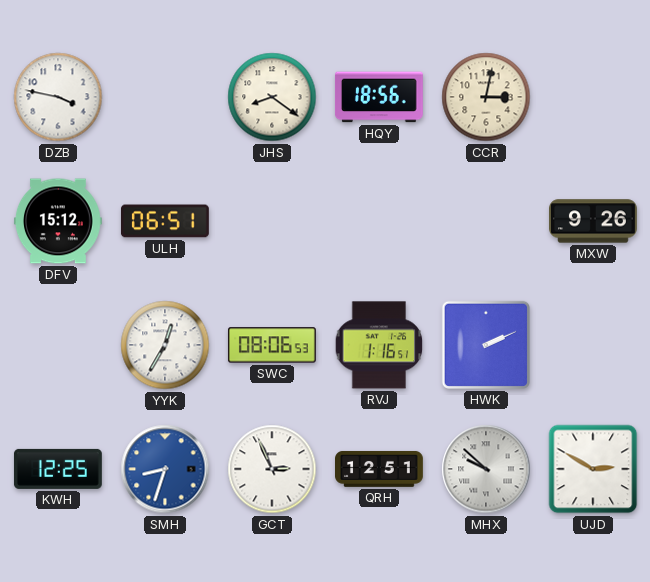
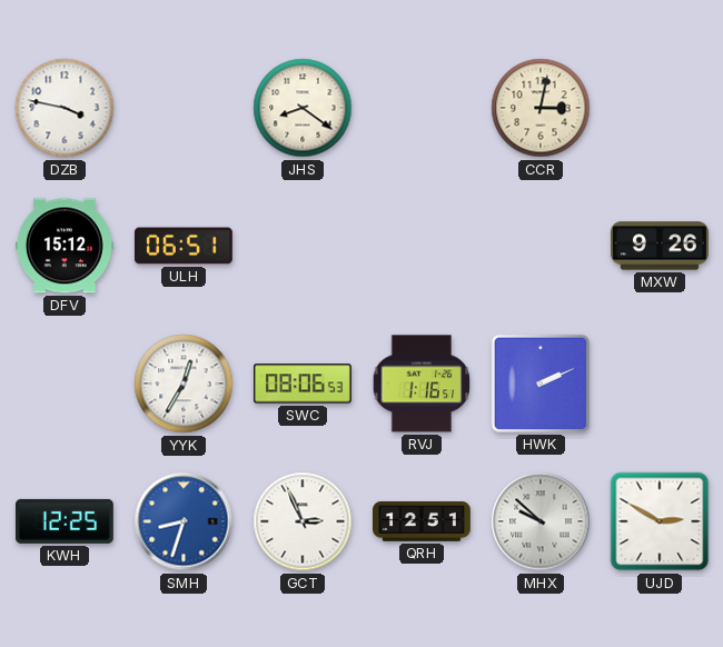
HQY: 18:56 -> none (379, 97)
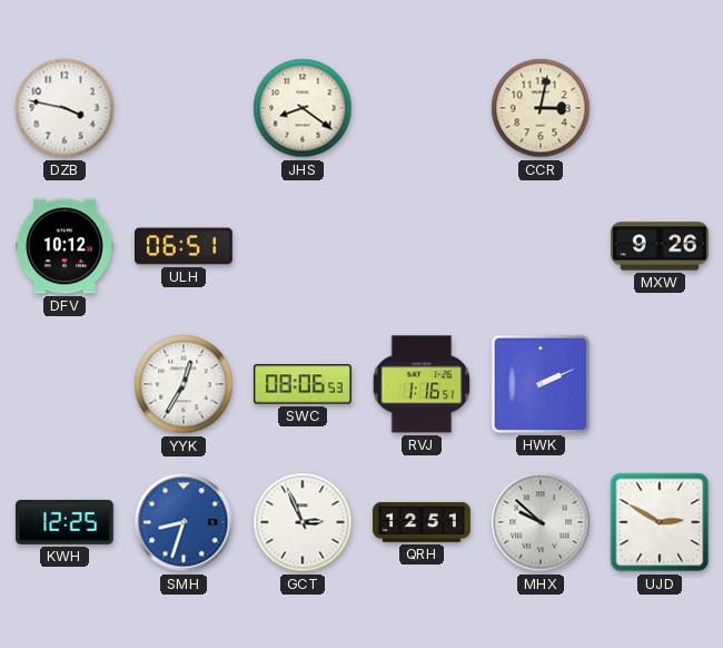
DFV: 15:12 -> 10:12 (65, 246)
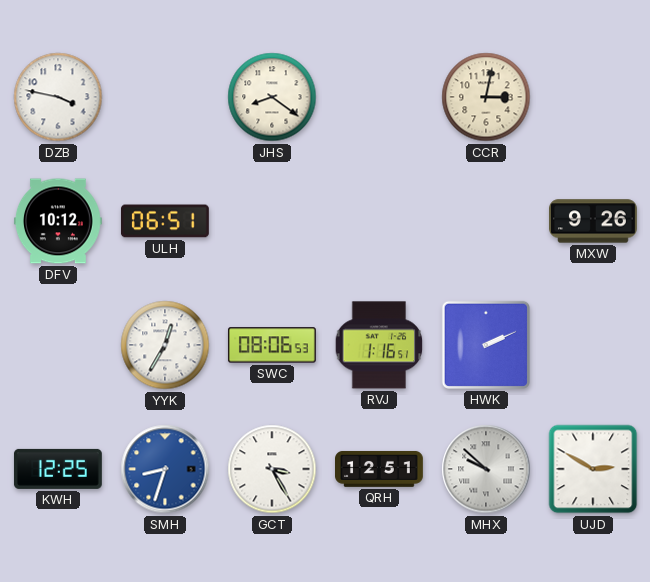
GCT: 2:56 -> 3:25 (272, 469)
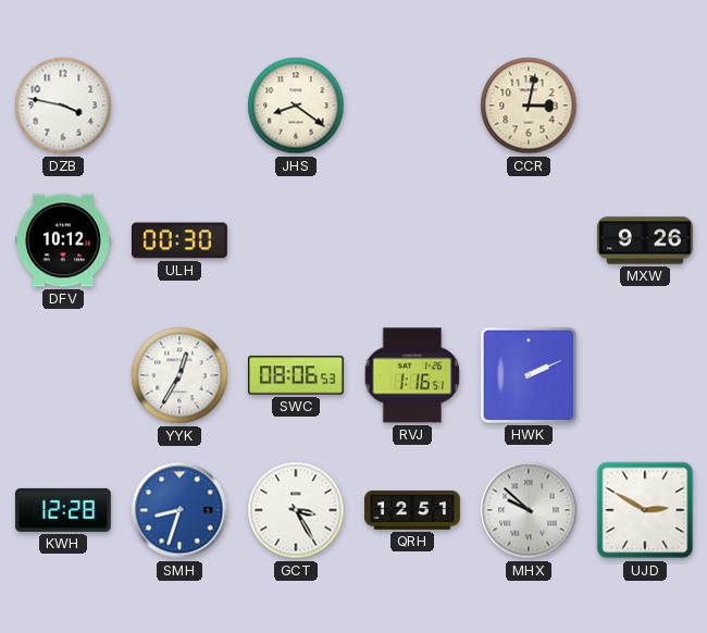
ULH: 06:51 -> 00:30 (179, 240)
KWH: 12:25 -> 12:28 (63, 510)
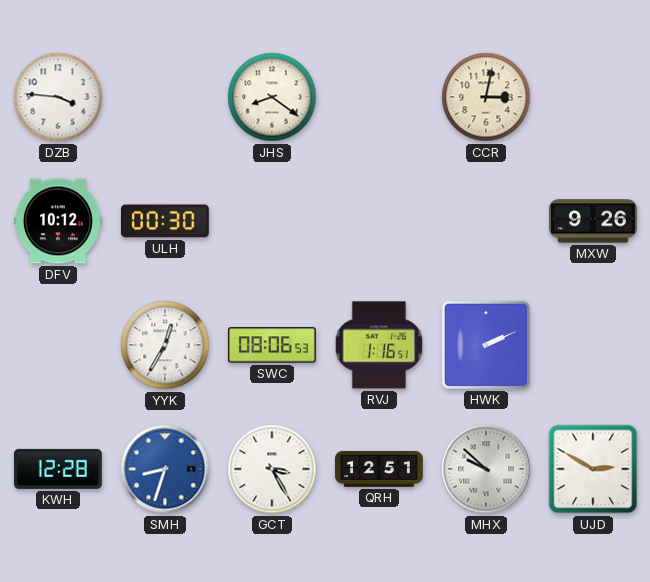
DZB: 3:47 -> 3:46 (58, 97)
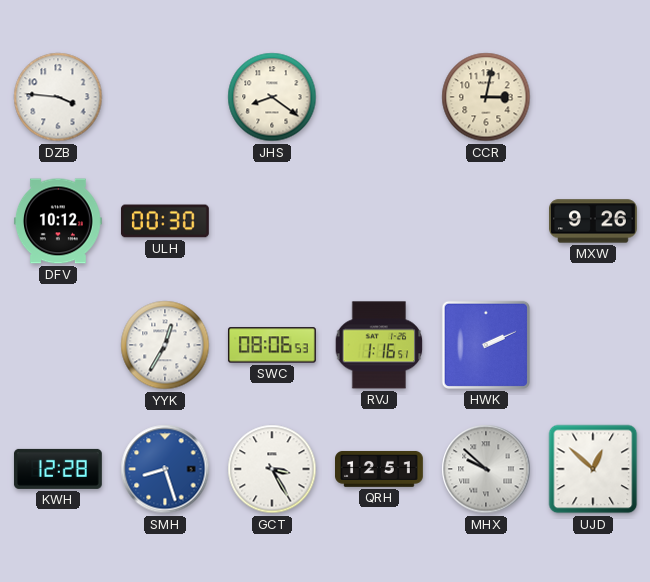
SMH: 8:33 -> 8:27 (165, 469)
UJD: 2:50 -> 12:52 (593, 469)
